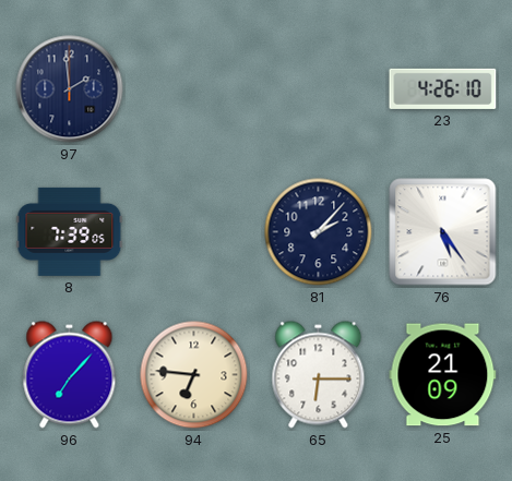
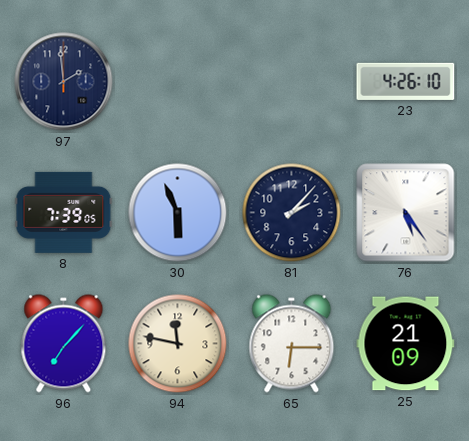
30: none -> 5:56 (178, 213)
94: 6:46 -> 11:47 (178, 344)
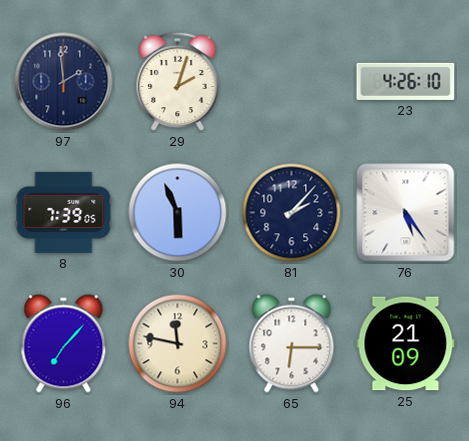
29: none -> 2:03 (178, 82)
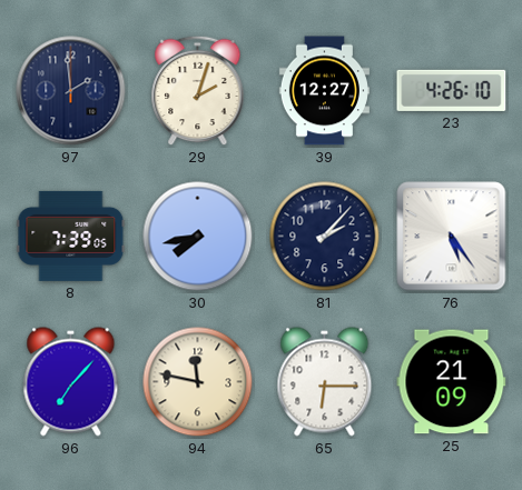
39: none -> 12:27 (324, 91)
30: 5:56 -> 7:43 (198, 237)
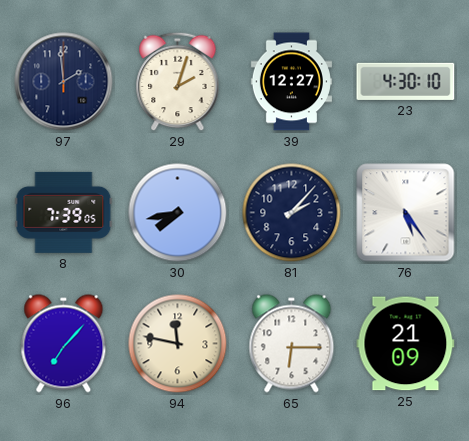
23: 4:26 -> 4:30 (406, 81)
